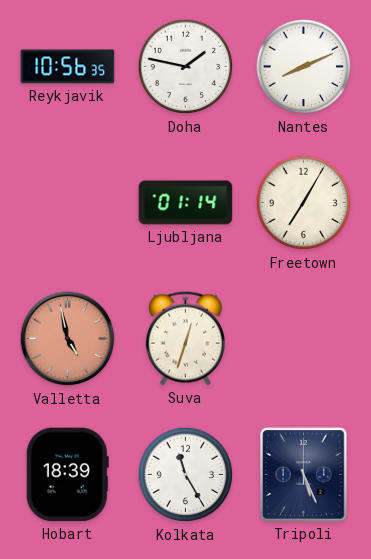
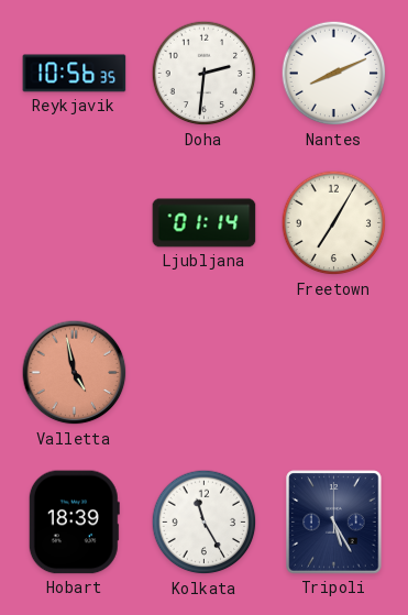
Doha: 1:47 -> 2:31 (205, 74)
Suva: 12:33 -> none (185, 339)
Tripoli: 5:26 -> 5:25 (334, 523)
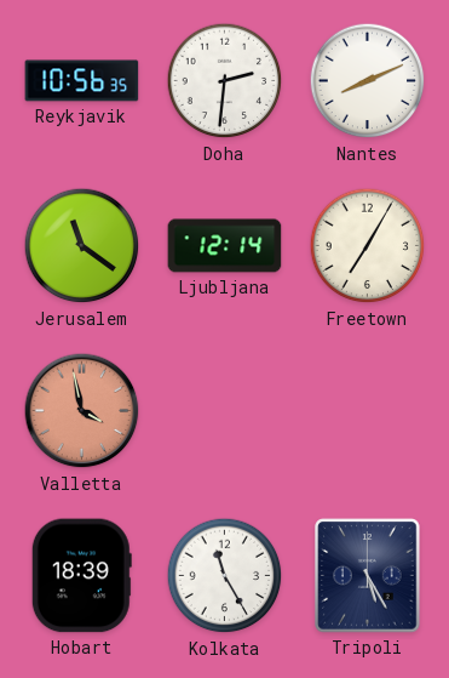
Jerusalem: none -> 11:21 (82, 246)
Ljubljana: 01:14 -> 12:14 (225, 246)
Valletta: 4:58 -> 3:58 (82, 411)
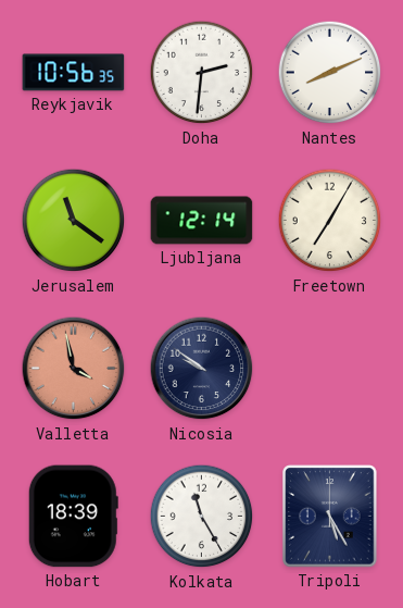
Nicosia: none -> 9:51 (202, 369)
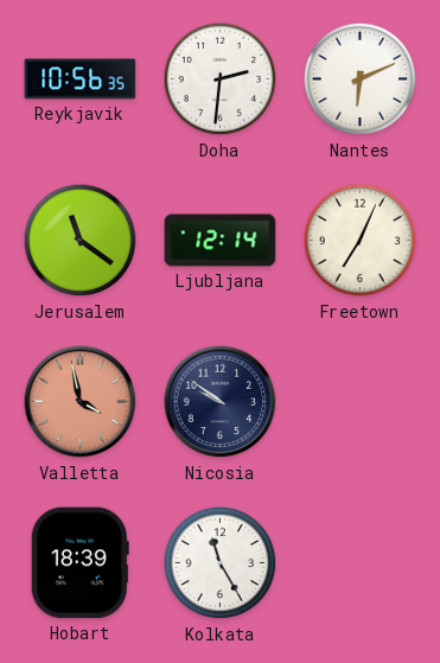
Nantes: 8:11 -> 6:11 (361, 79)
Freetown: 7:05 -> 7:04 (361, 241)
Tripoli: 5:25 -> none (330, 517)
